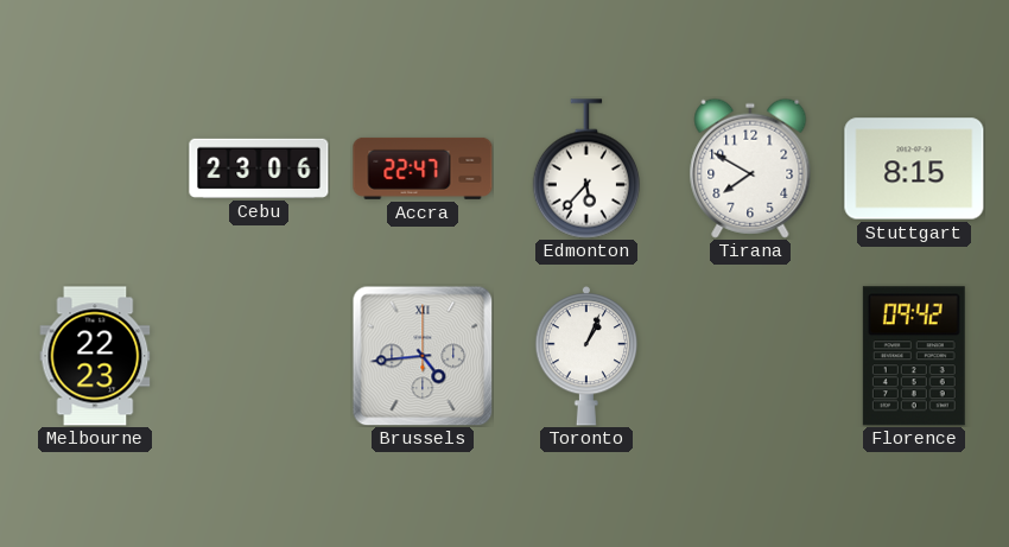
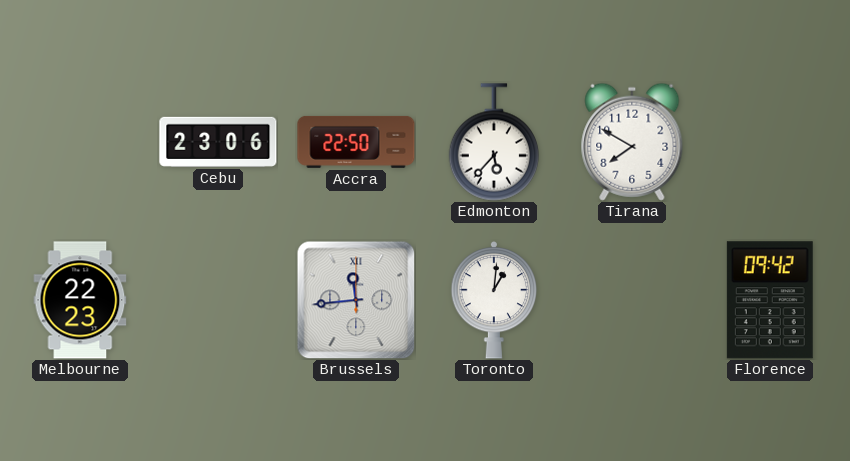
Accra: 22:47 -> 22:50 (356, 142)
Stuttgart: 8:15 -> none (914, 168)
Brussels: 4:44 -> 11:44 (356, 300)
Toronto: 1:04 -> 1:01 (494, 300)
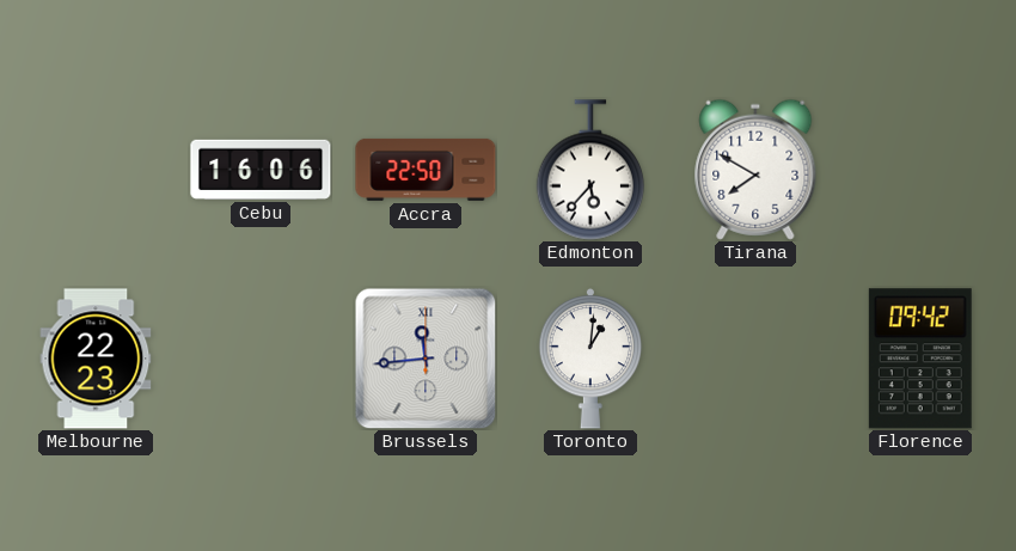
Cebu: 23:06 -> 16:06 (261, 170)
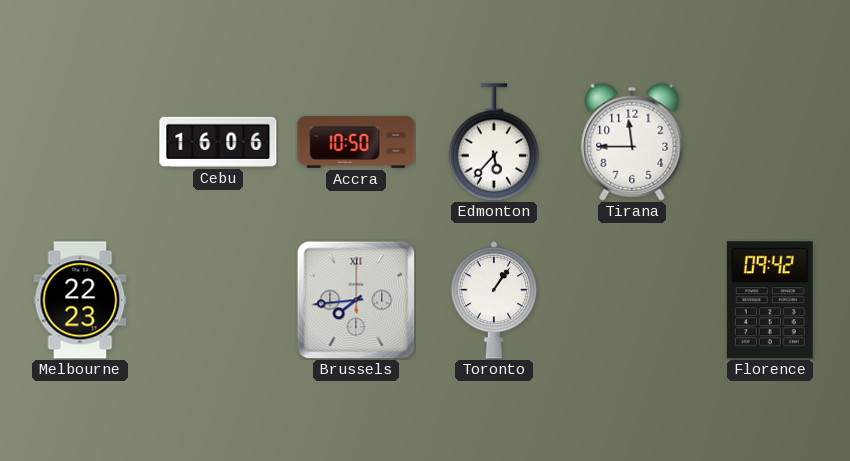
Accra: 22:50 -> 10:50 (356, 142)
Tirana: 7:50 -> 11:45 (632, 142)
Brussels: 11:44 -> 7:44 (356, 300)
Toronto: 1:01 -> 1:06 (494, 300)
